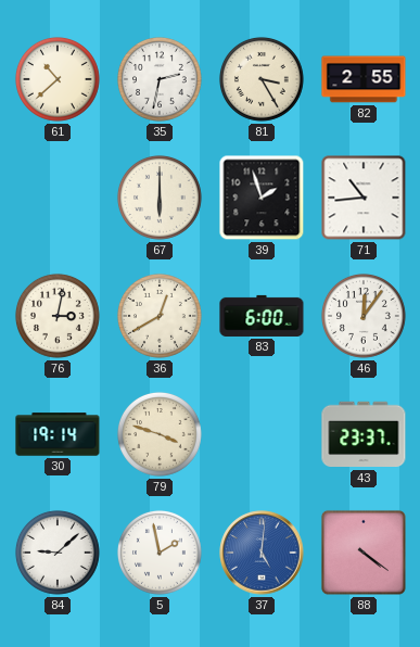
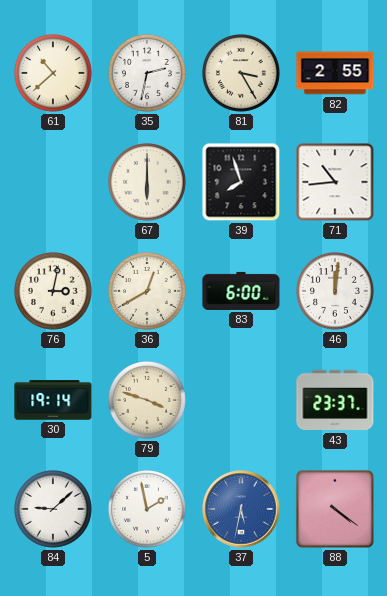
39: 1:57 -> 7:57 (241, 182)
46: 12:06 -> 12:01 (335, 291)
37: 5:01 -> 5:32 (241, 509)
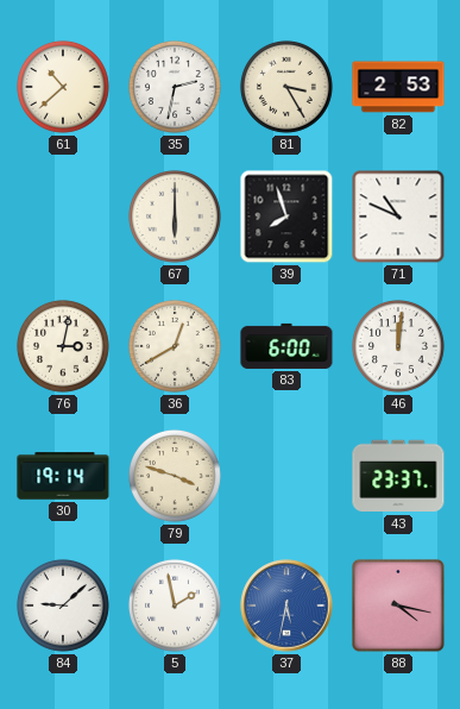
82: 2:55 -> 2:53 (398, 87)
71: 10:44 -> 10:49 (398, 217)
88: 4:21 -> 4:17 (398, 606)
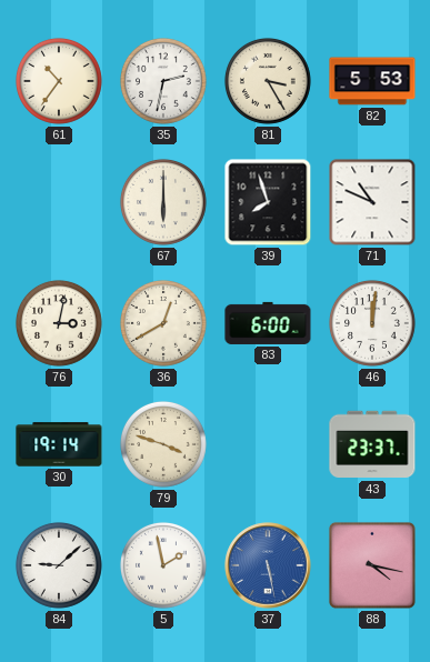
61: 10:38 -> 10:36 (59, 81)
82: 2:53 -> 5:53 (372, 81)
37: 5:32 -> 5:28 (268, 565)
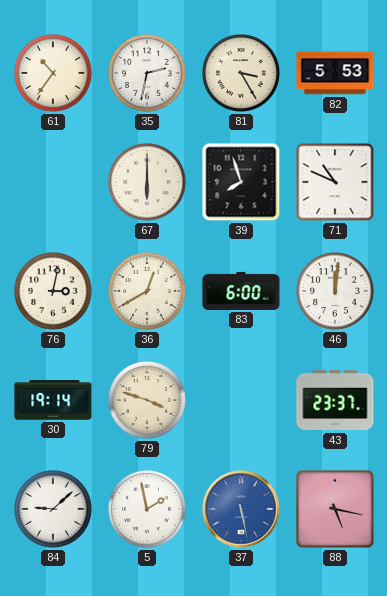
88: 4:17 -> 5:17 (335, 509)
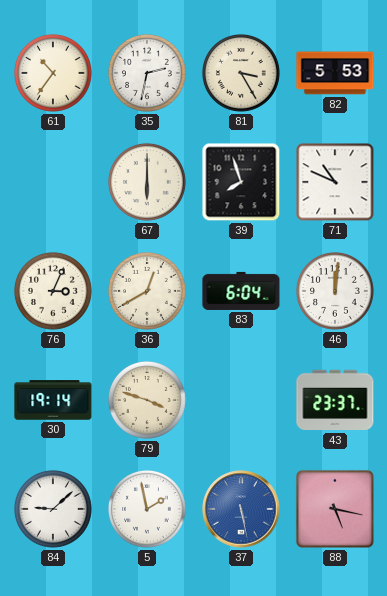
76: 3:02 -> 3:04 (53, 291)
83: 6:00 -> 6:04 (241, 291)
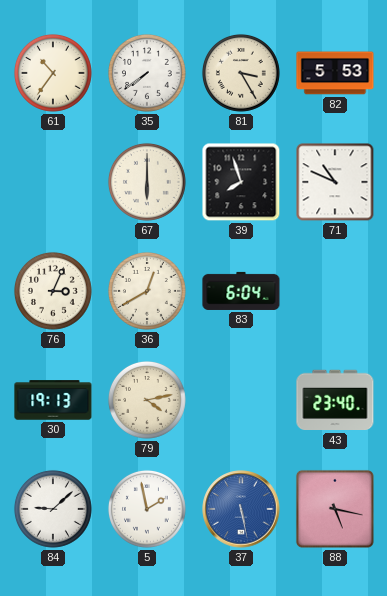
35: 2:32 -> 7:39 (147, 73)
46: 12:01 -> none (335, 291)
30: 19:14 -> 19:13 (53, 400)
79: 3:48 -> 4:13 (147, 400)
43: 23:37 -> 23:40 (335, 400)
